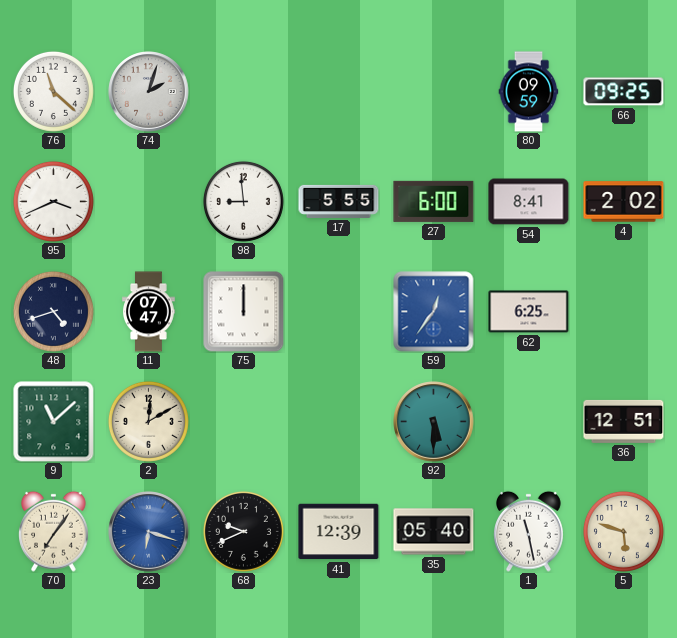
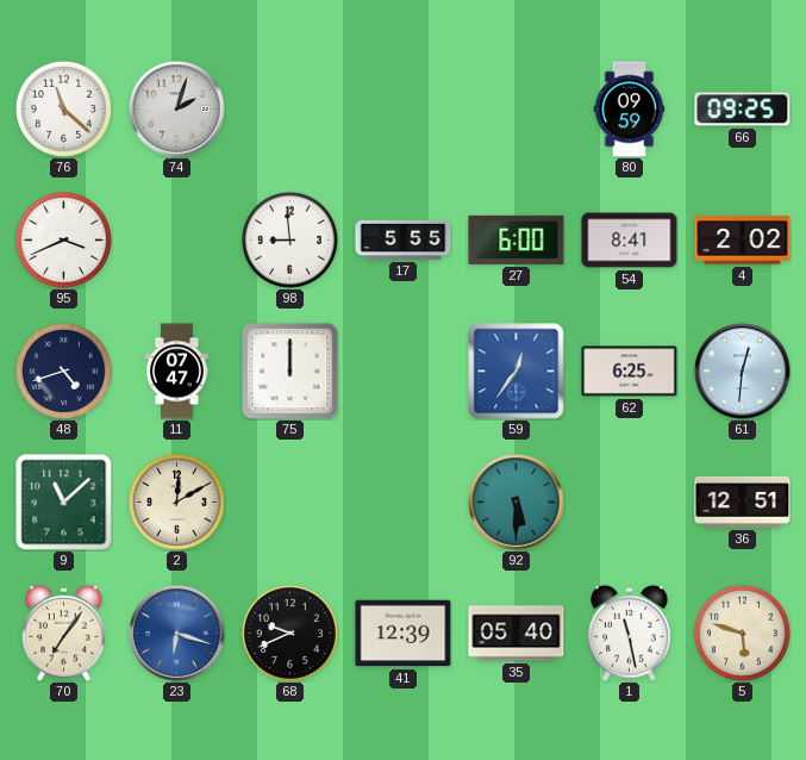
61: none -> 12:31 (743, 372)
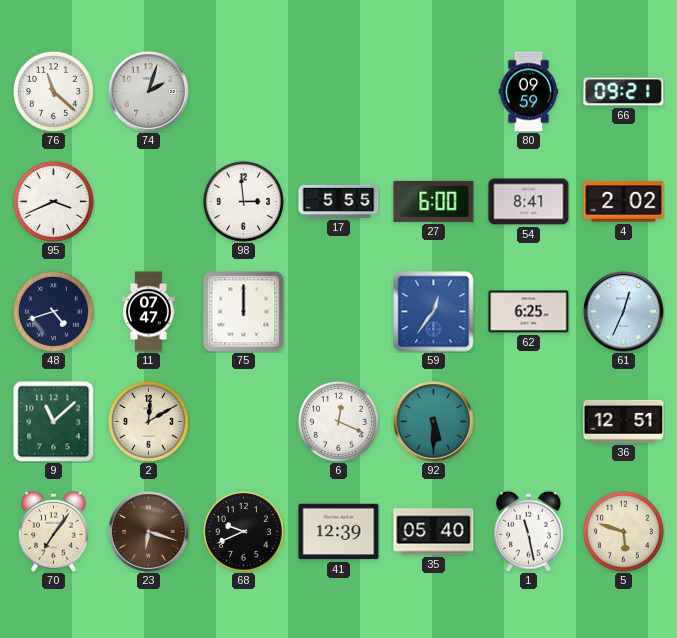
66: 09:25 -> 09:21 (624, 92)
98: 8:59 -> 2:59 (243, 201)
61: 12:31 -> 12:34 (624, 312)
6: none -> 12:19 (338, 421)
23 dial: blue -> brown (149, 532)
